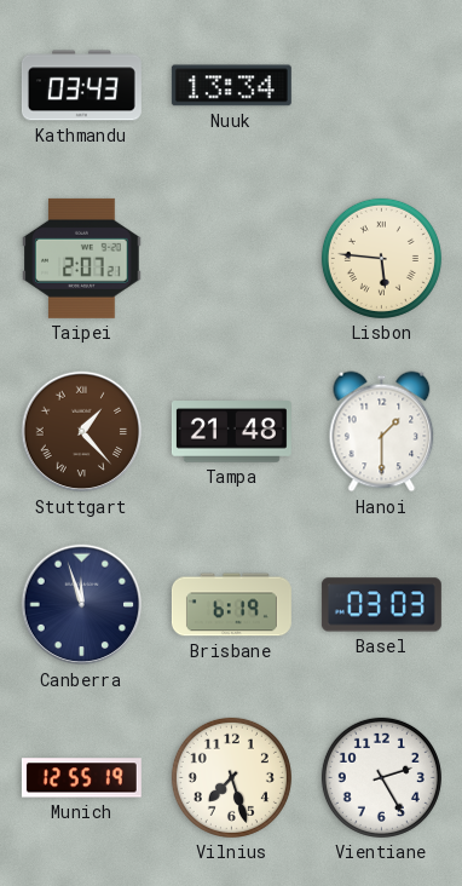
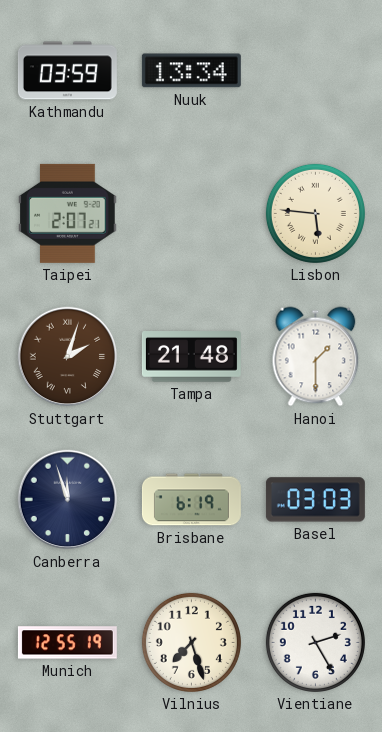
Kathmandu: 03:43 -> 03:59 (67, 71)
Stuttgart: 1:23 -> 2:03 (68, 357)
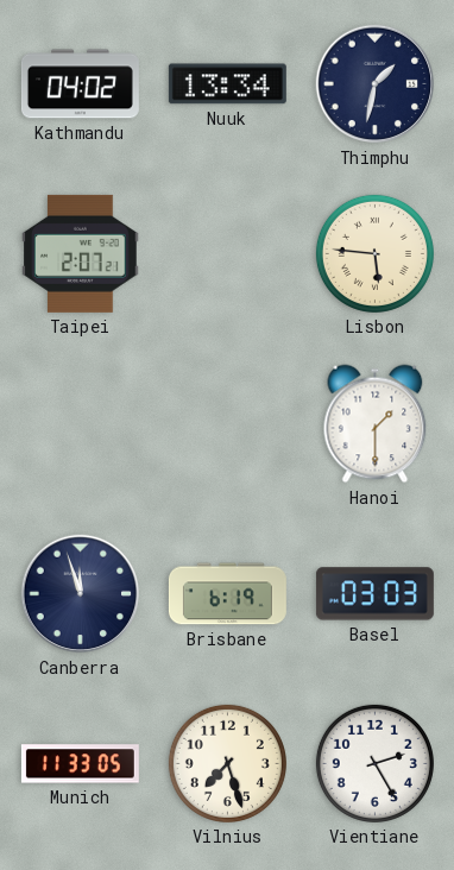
Kathmandu: 03:59 -> 04:02 (80, 84)
Thimphu: none -> 1:32 (376, 84)
Stuttgart: 2:03 -> none (68, 357)
Tampa: 21:48 -> none (191, 357)
Munich: 12:55 -> 11:33 (80, 764)
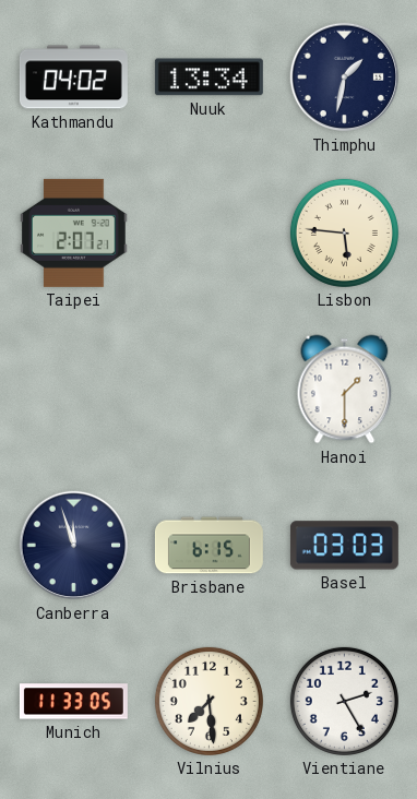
Brisbane: 6:19 -> 6:15 (208, 546)
Vilnius: 7:27 -> 7:29 (208, 701)
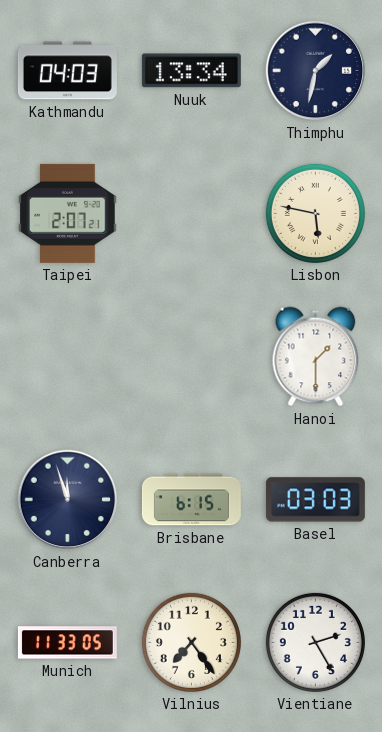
Kathmandu: 04:02 -> 04:03 (67, 71)
Lisbon: 5:46 -> 5:47 (315, 213)
Vilnius: 7:29 -> 7:24 (191, 642)
